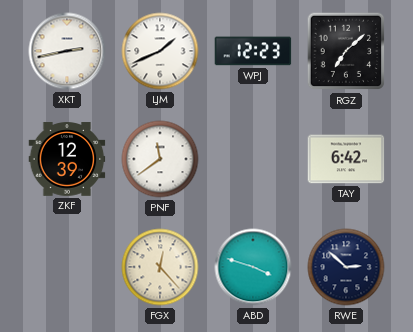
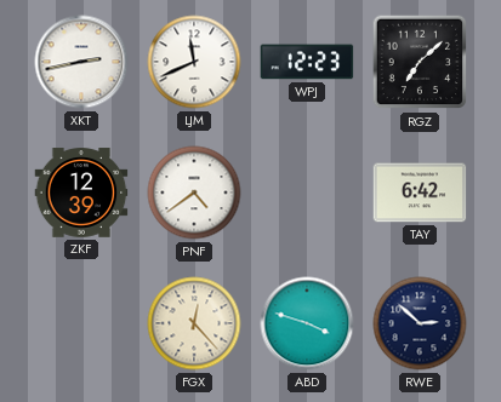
LJM: 1:41 -> 11:41 (194, 62)
PNF: 11:39 -> 4:39 (194, 193)
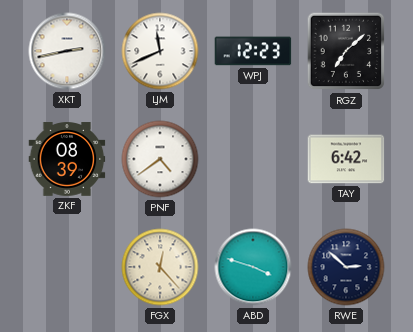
ZKF: 12:39 -> 08:39 (67, 159)
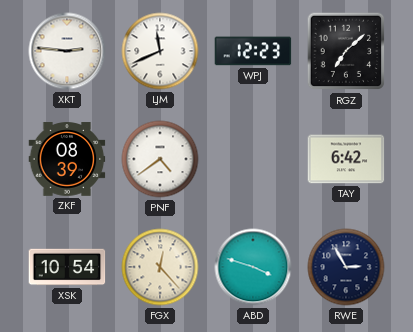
XKT: 2:43 -> 2:46 (67, 51)
XSK: none -> 10:54 (67, 267)
RWE: 2:52 -> 2:55 (346, 267)
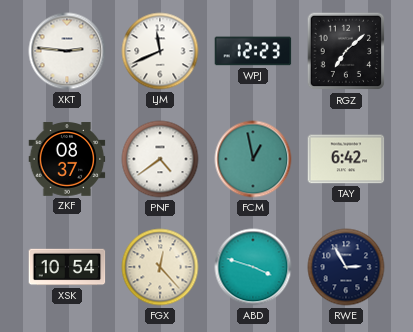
ZKF: 08:39 -> 08:37 (67, 159)
FCM: none -> 12:58 (253, 159)
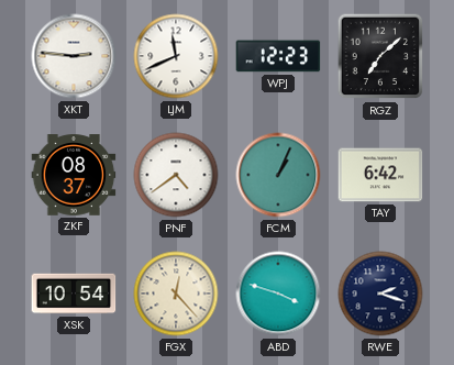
FCM: 12:58 -> 1:04 (278, 175)
RWE: 2:55 -> 2:18 (380, 294)
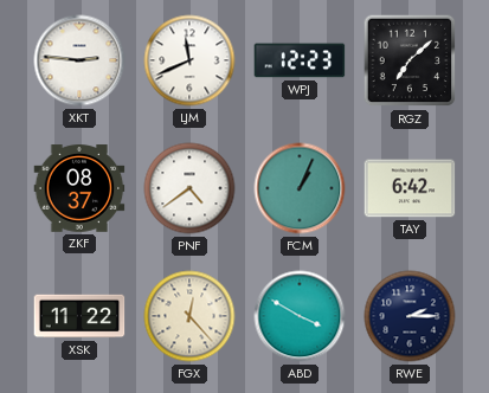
XSK: 10:54 -> 11:22 (79, 316)
ABD: 3:48 -> 3:50 (300, 316)
RWE: 2:18 -> 2:15 (410, 316)
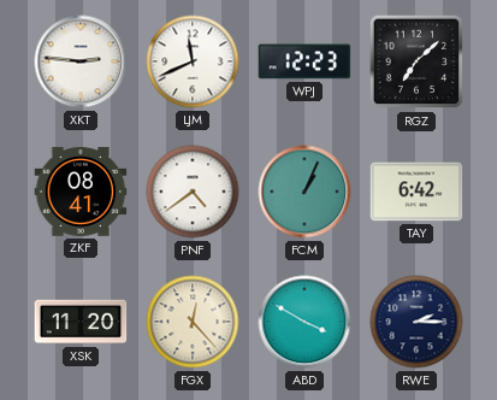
ZKF: 08:37 -> 08:41 (81, 192)
XSK: 11:22 -> 11:20 (81, 322)
